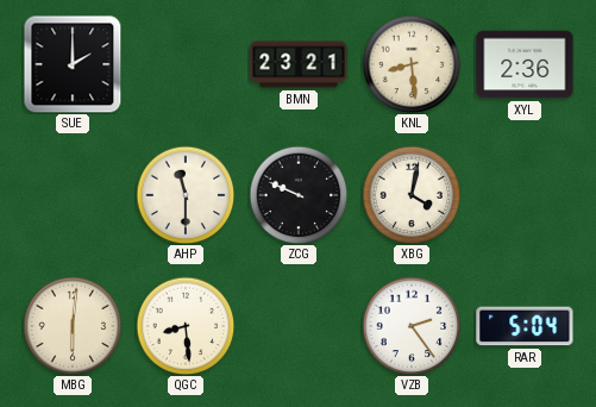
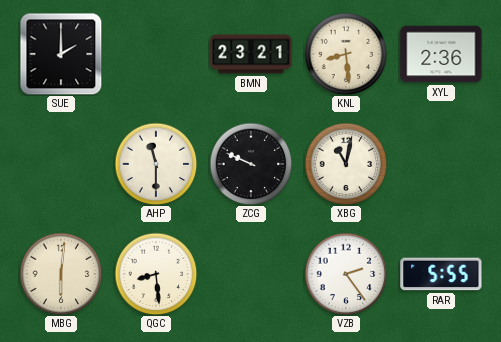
XBG: 4:02 -> 11:02 (346, 164)
RAR: 5:04 -> 5:55 (441, 274)
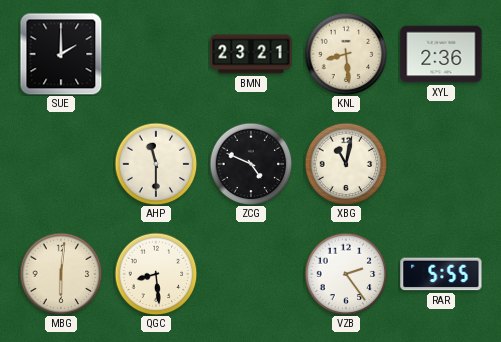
ZCG: 9:49 -> 4:49 (251, 164)
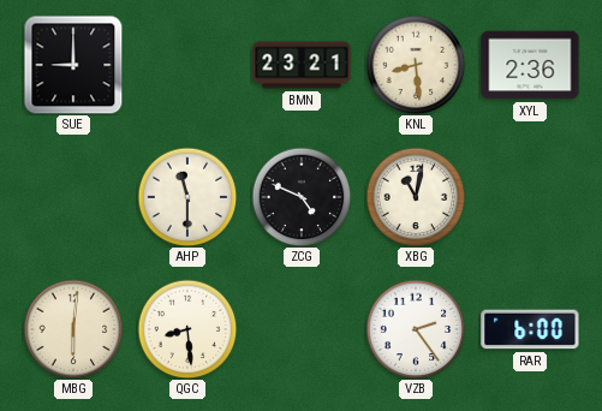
SUE: 2:00 -> 9:00 (73, 65)
RAR: 5:55 -> 6:00 (530, 329)
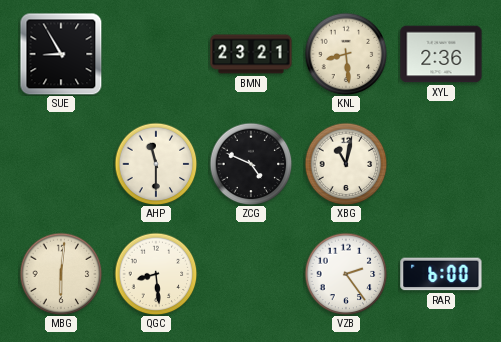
SUE: 9:00 -> 8:55 (61, 54)
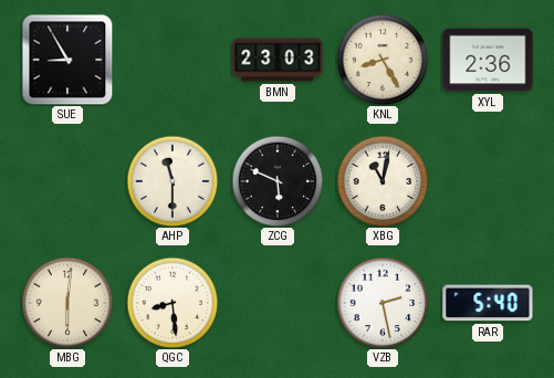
BMN: 23:21 -> 23:03 (278, 60)
KNL: 8:29 -> 8:25 (383, 60)
ZCG: 4:49 -> 5:49 (278, 181)
VZB: 2:24 -> 2:28 (383, 303)
RAR: 6:00 -> 5:40 (488, 303)
